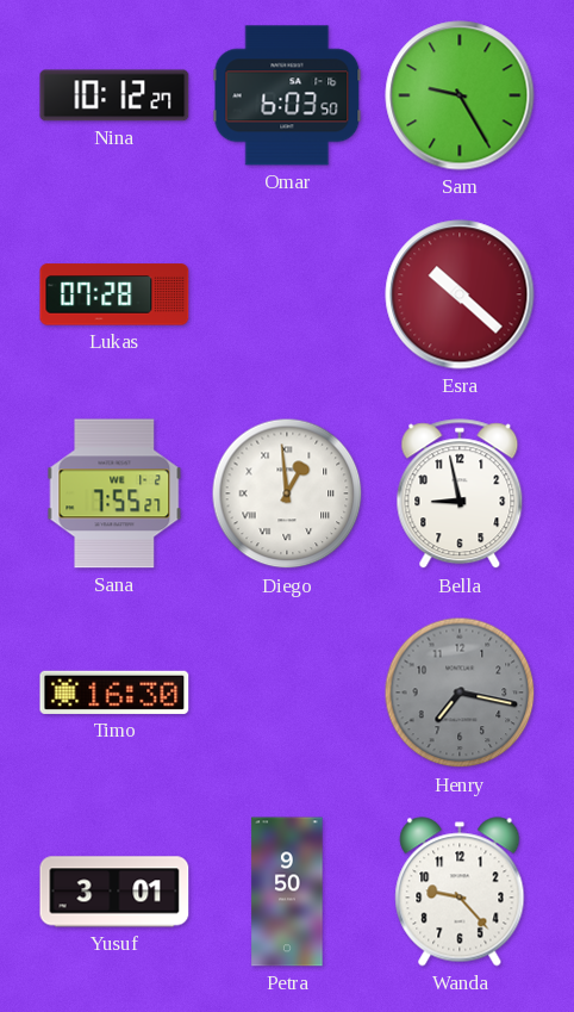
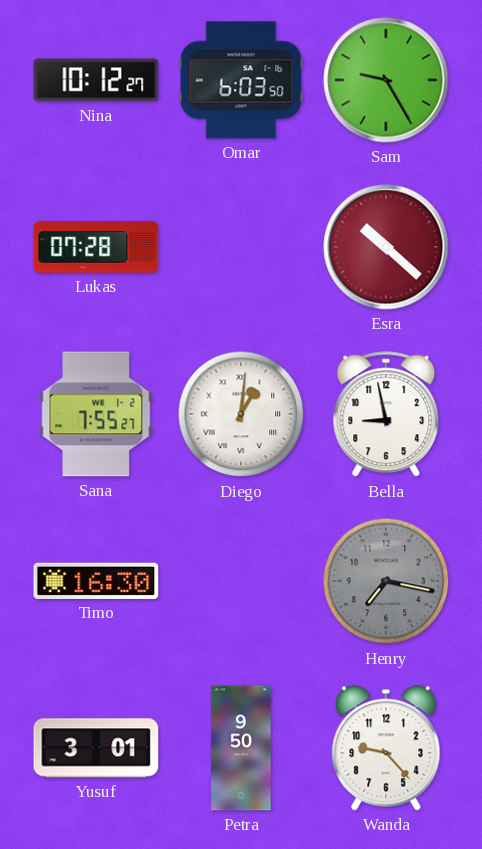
Diego: 12:59 -> 1:01 (241, 414)
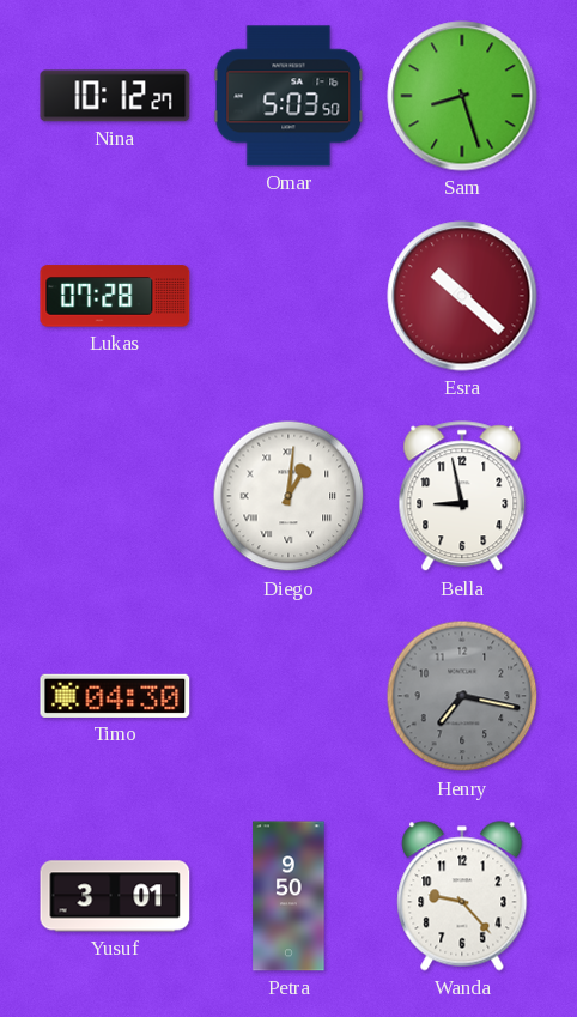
Omar: 6:03 -> 5:03 (288, 96)
Sam: 9:25 -> 8:27 (462, 96)
Sana: 7:55 -> none (96, 414)
Timo: 16:30 -> 04:30 (115, 696)
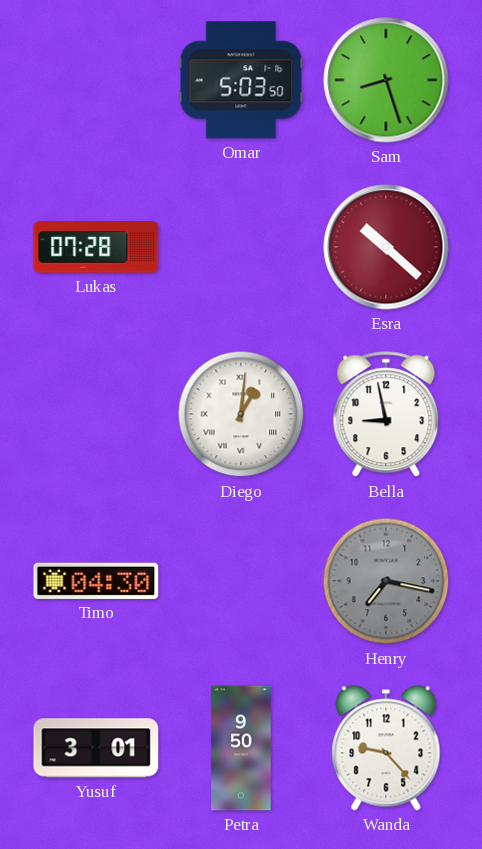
Nina: 10:12 -> none (115, 96)
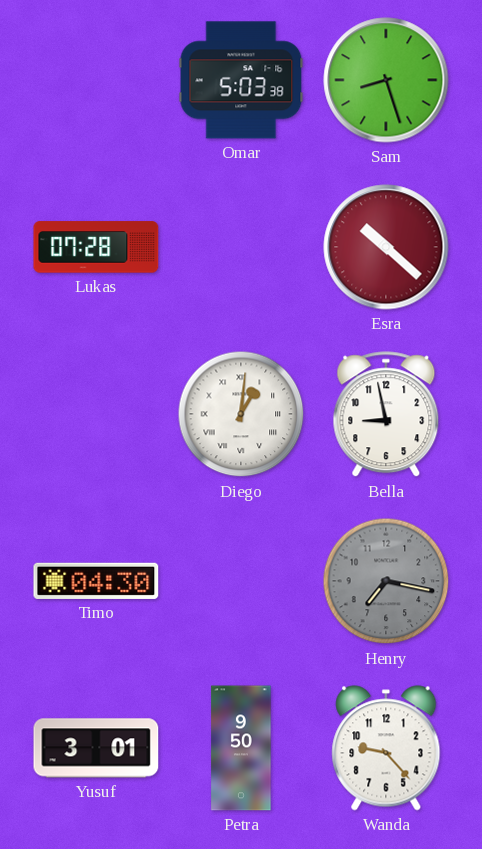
Omar: 5:03:50 -> 5:03:38 (241, 80)
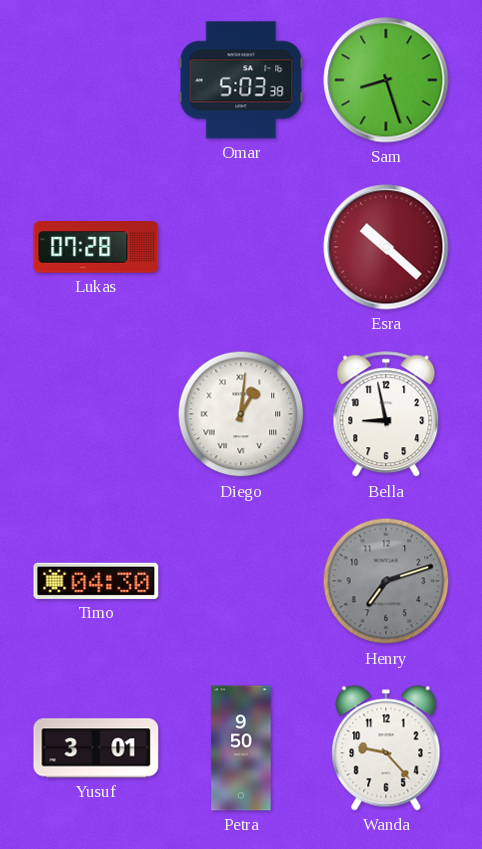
Henry: 7:17 -> 7:12 (386, 581)
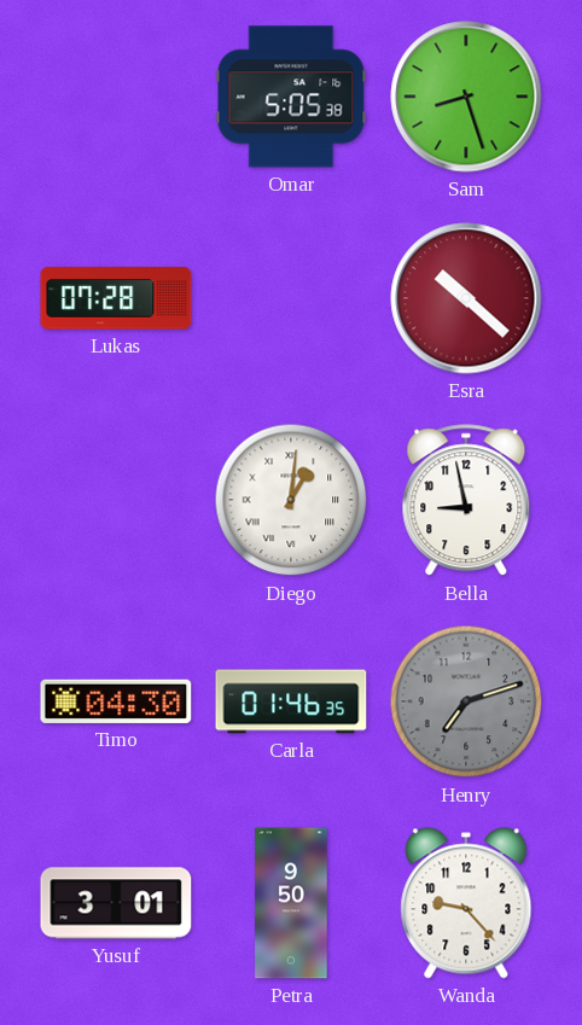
Omar: 5:03 -> 5:05 (291, 97)
Carla: none -> 01:46 (291, 701)
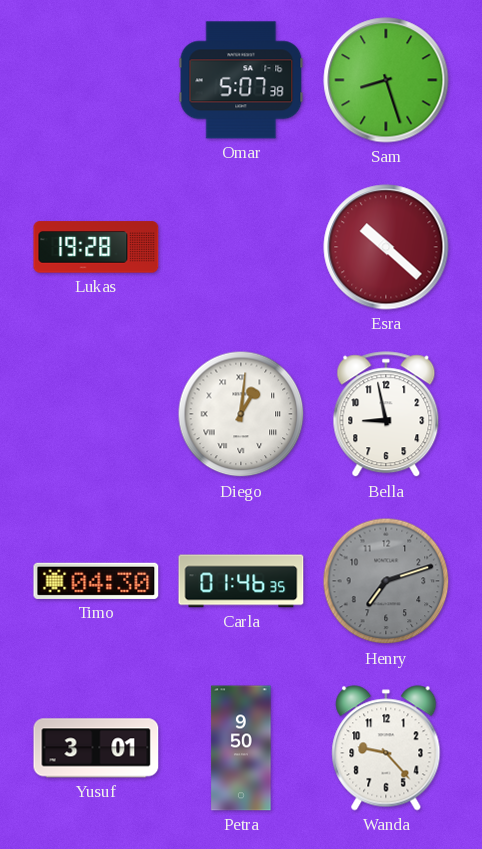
Omar: 5:05 -> 5:07 (241, 80)
Lukas: 07:28 -> 19:28 (96, 247)
